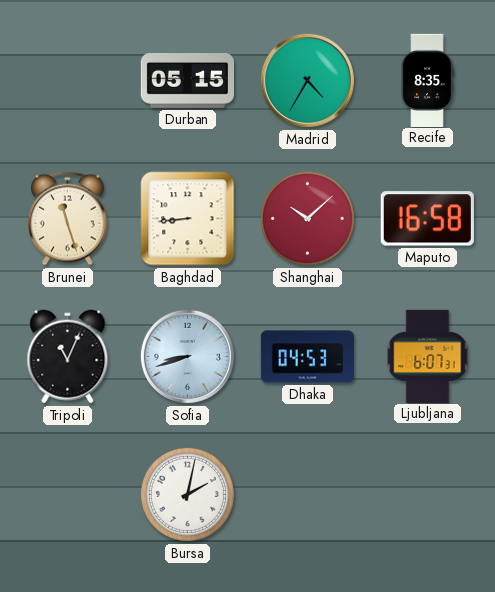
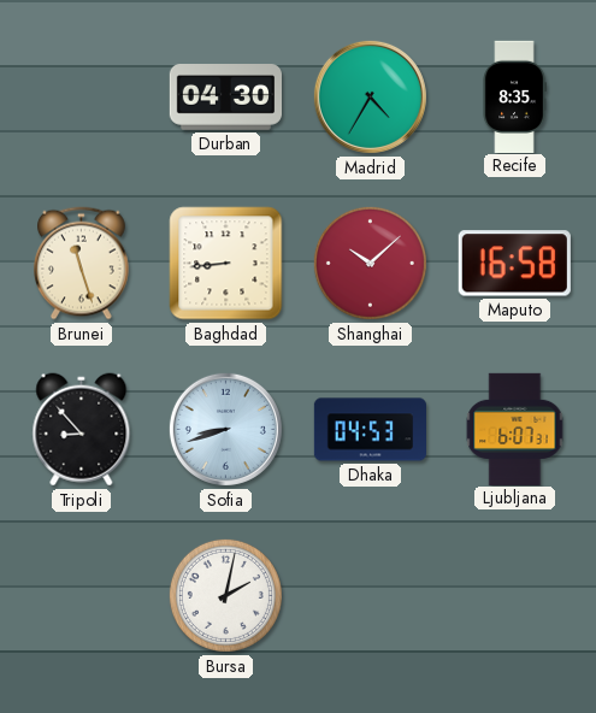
Durban: 05:15 -> 04:30 (225, 98)
Tripoli: 11:04 -> 8:53 (82, 430)
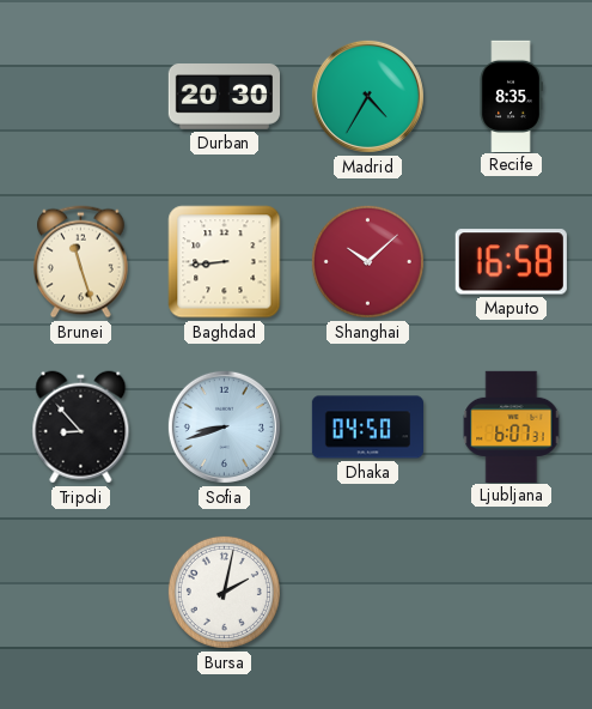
Durban: 04:30 -> 20:30 (224, 97)
Dhaka: 04:53 -> 04:50 (367, 428)
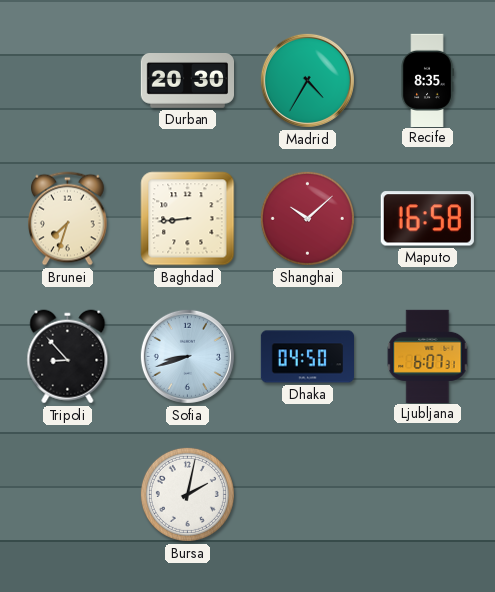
Brunei: 11:27 -> 7:33 (68, 219)
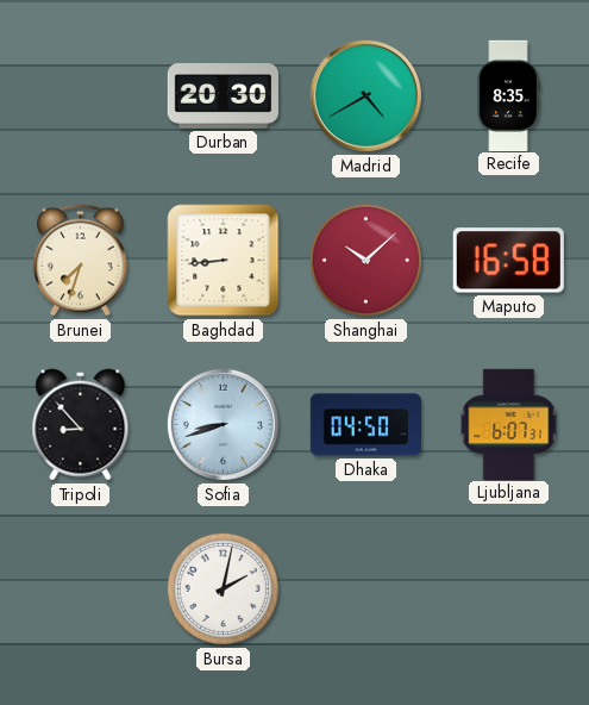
Madrid: 4:35 -> 4:40 (365, 95)
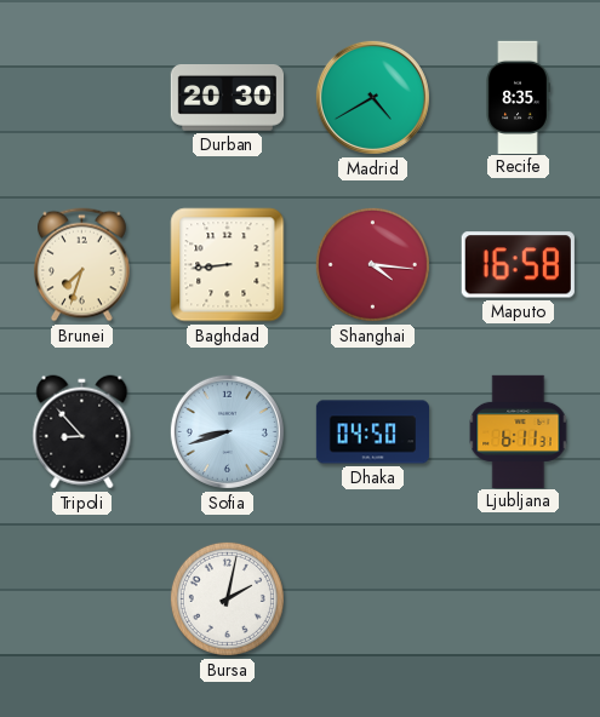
Shanghai: 10:08 -> 4:16 (372, 264)
Ljubljana: 6:07 -> 6:11 (519, 431)
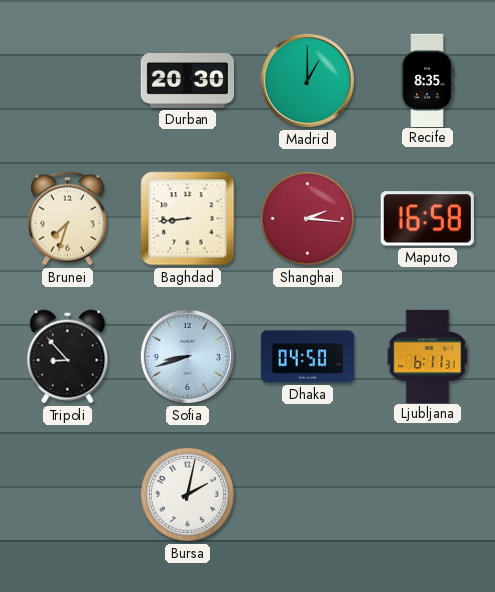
Madrid: 4:40 -> 1:00 (307, 80)
Shanghai: 4:16 -> 2:16 (307, 218)
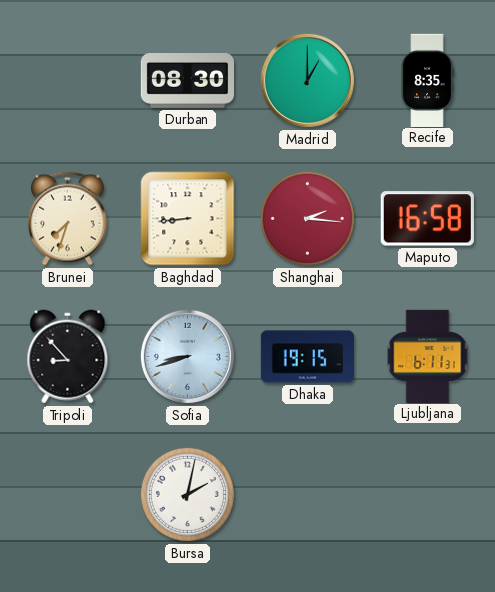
Durban: 20:30 -> 08:30 (187, 81)
Dhaka: 04:50 -> 19:15 (307, 357)
